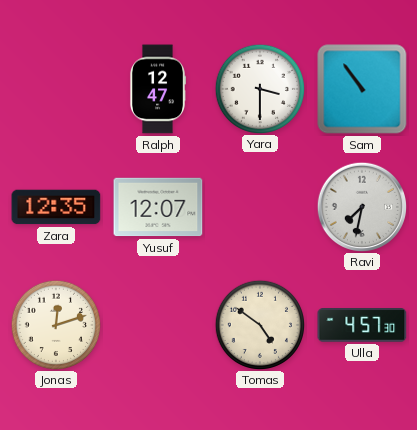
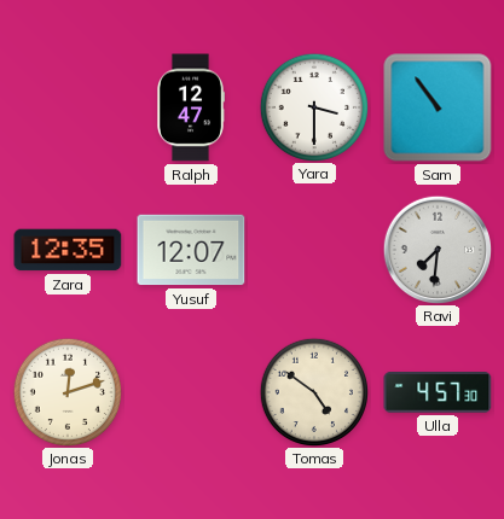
Ravi: 7:32 -> 7:31 (436, 249)
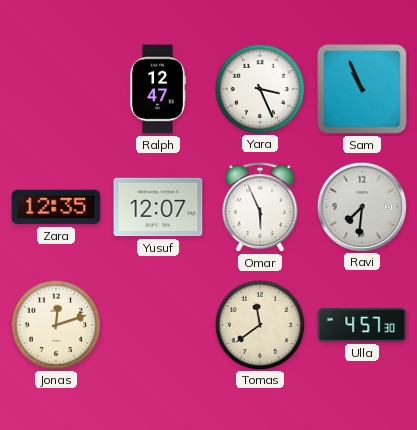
Yara: 3:30 -> 3:26 (259, 88)
Sam: 10:54 -> 10:56 (362, 89)
Omar: none -> 5:56 (260, 208)
Tomas: 4:51 -> 11:39 (259, 324)
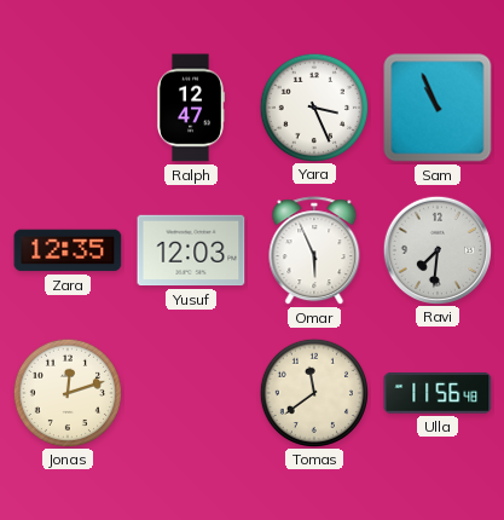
Yusuf: 12:07 -> 12:03 (191, 250)
Ulla: 4:57 -> 11:56 (438, 394)
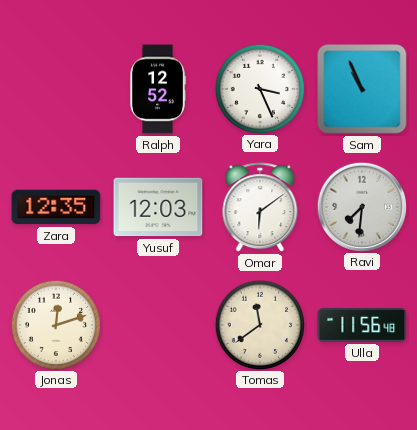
Ralph: 12:47 -> 12:52 (157, 89)
Omar: 5:56 -> 6:09 (260, 208)
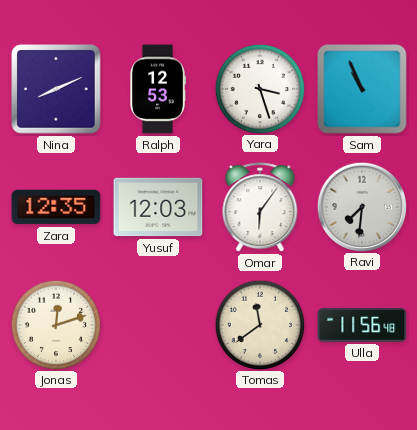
Nina: none -> 8:11 (56, 89)
Ralph: 12:52 -> 12:53 (157, 89)
Yara: 3:26 -> 3:27 (259, 88)
Omar: 6:09 -> 6:06 (260, 208)
